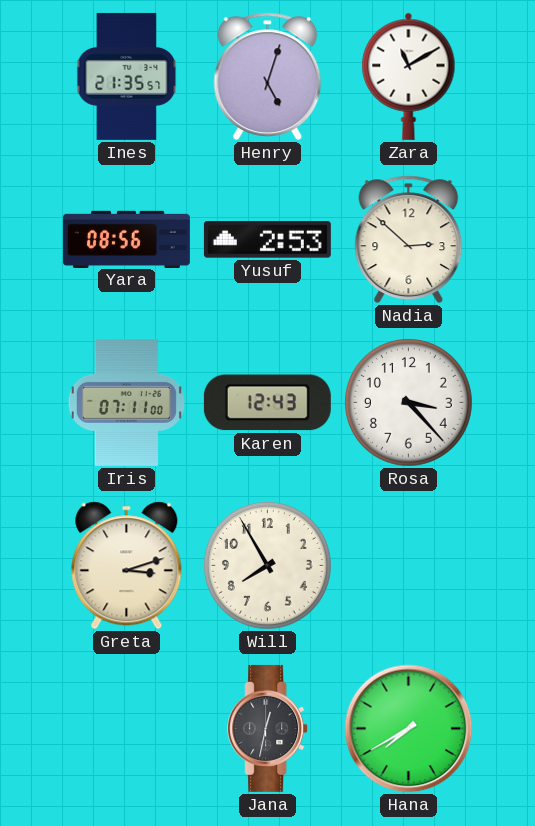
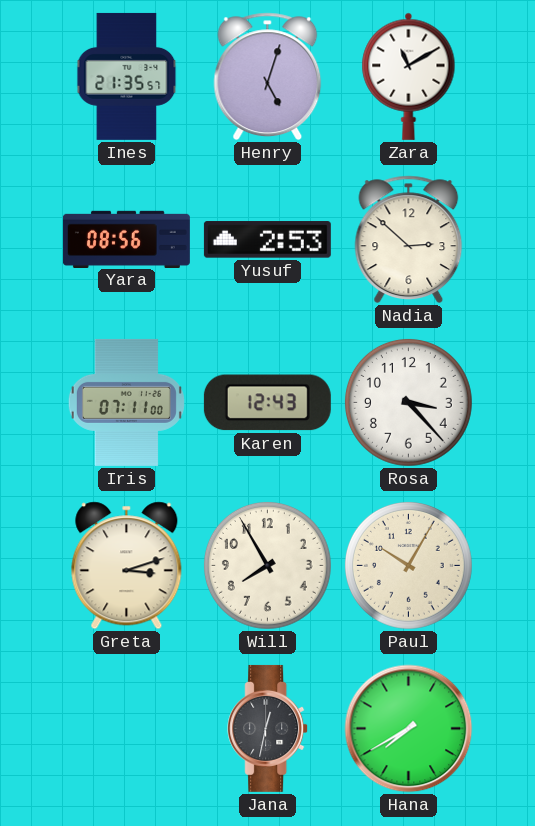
Paul: none -> 10:05 (408, 565)
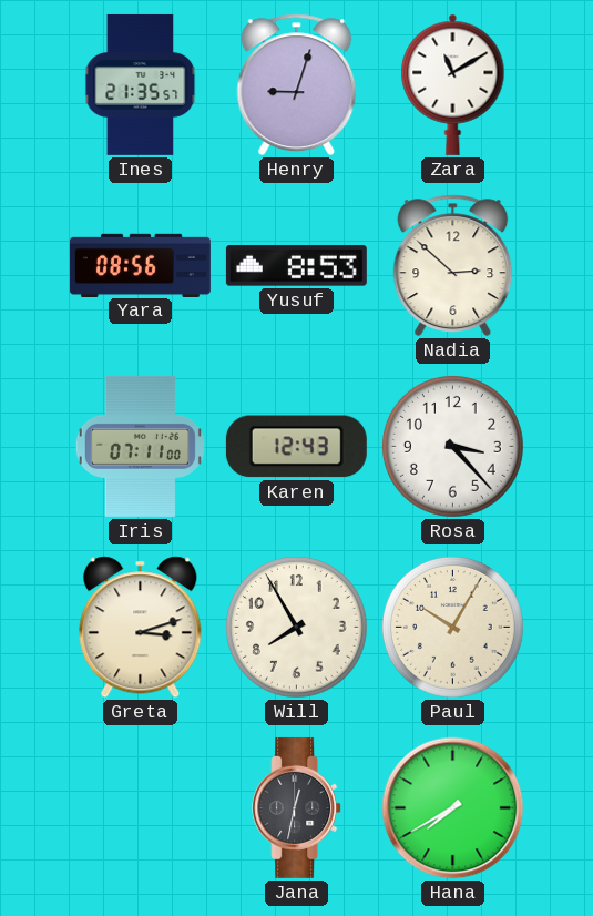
Henry: 5:03 -> 9:03 (297, 85)
Yusuf: 2:53 -> 8:53 (296, 266)
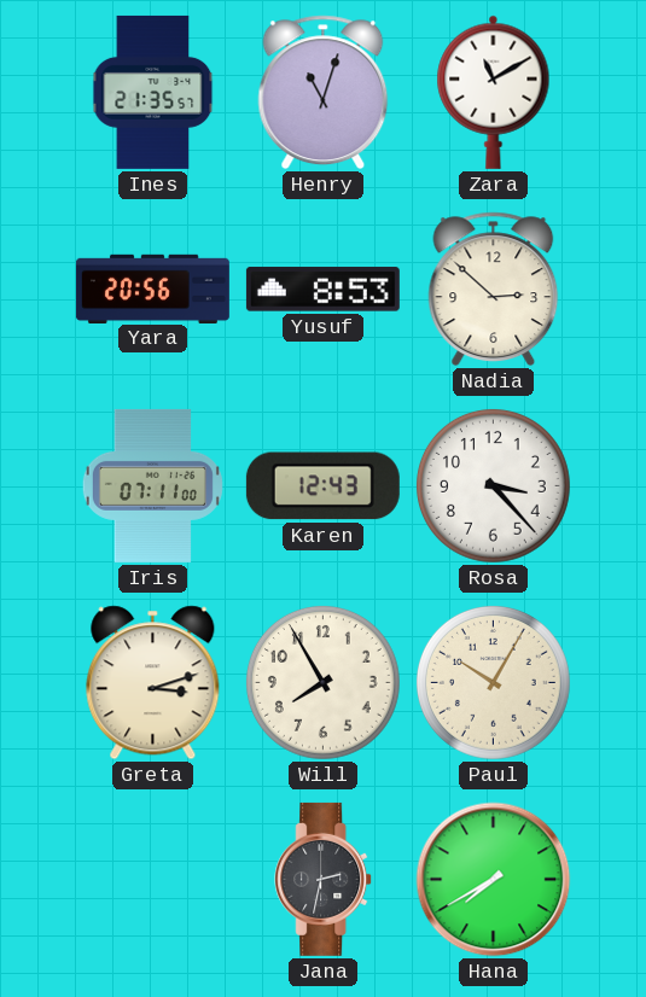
Henry: 9:03 -> 11:03 (324, 93)
Yara: 08:56 -> 20:56 (152, 288)
Jana: 12:32 -> 2:32 (324, 879)
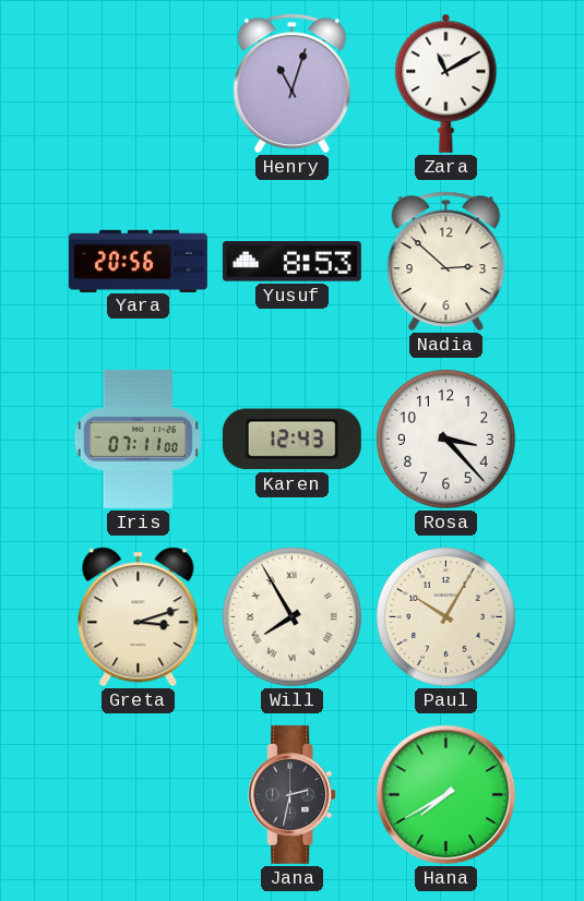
Ines: 21:35 -> none (153, 92)
Will numerals: Arabic -> Roman (291, 616)
